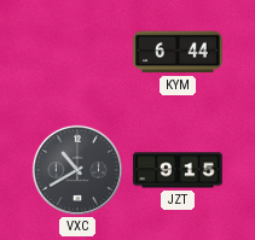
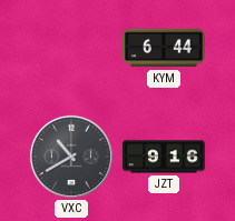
JZT: 9:15 -> 9:16 (164, 157)
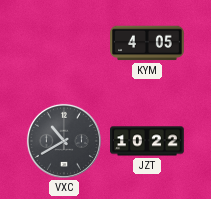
KYM: 6:44 -> 4:05 (147, 43)
JZT: 9:16 -> 10:22 (147, 141)
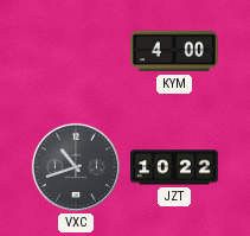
KYM: 4:05 -> 4:00 (174, 51)
VXC: 10:40 -> 10:42 (76, 167)
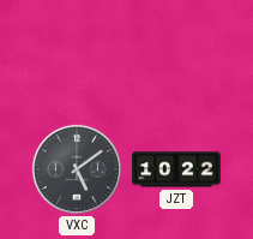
KYM: 4:00 -> none (174, 51)
VXC: 10:42 -> 5:09 (77, 169)
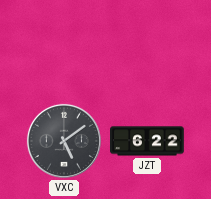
JZT: 10:22 -> 6:22 (147, 141)
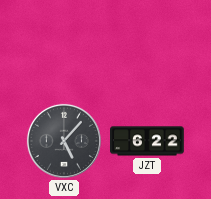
VXC: 5:09 -> 5:07 (64, 141)
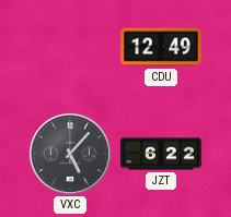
CDU: none -> 12:49 (162, 47)
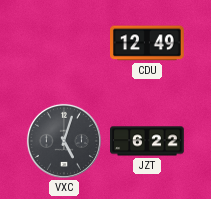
VXC: 5:07 -> 5:03 (64, 141)
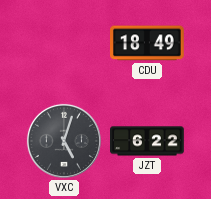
CDU: 12:49 -> 18:49 (148, 43)
